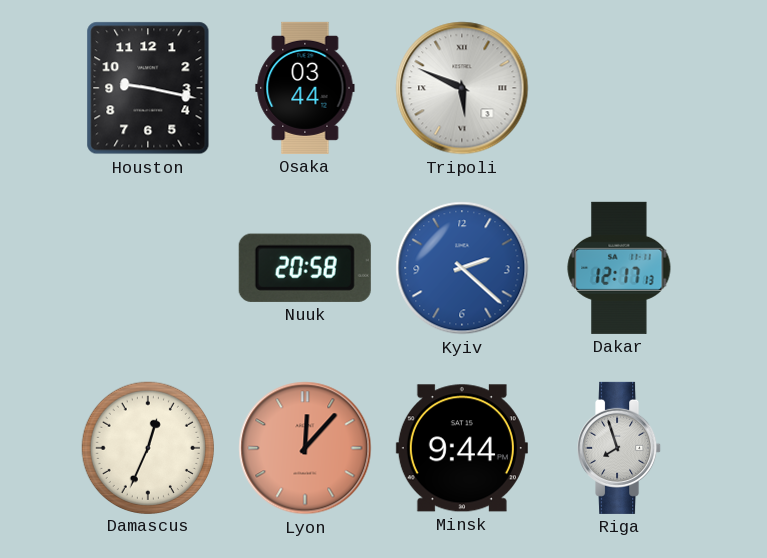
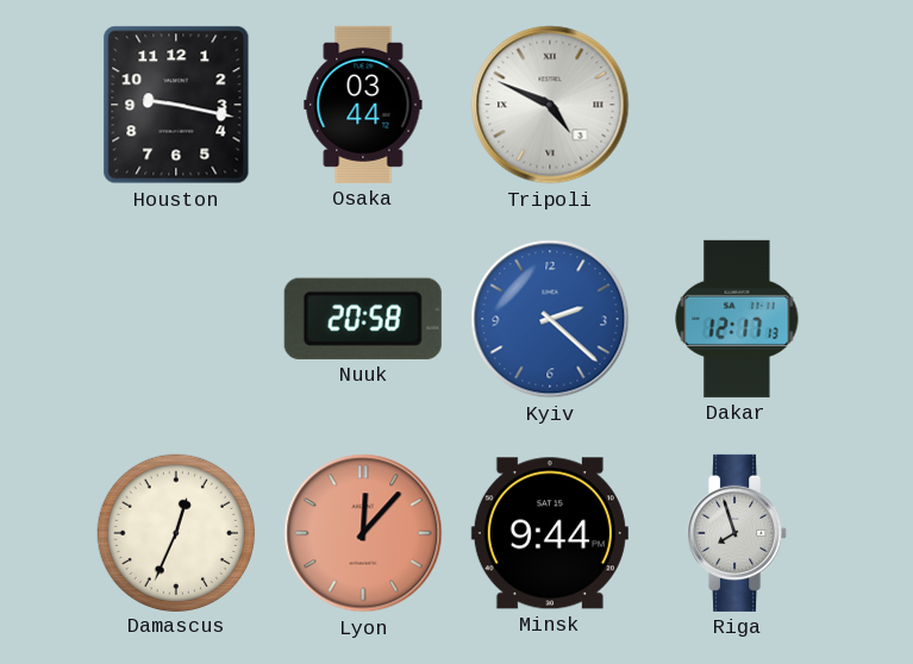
Tripoli: 5:49 -> 4:49 (550, 105)
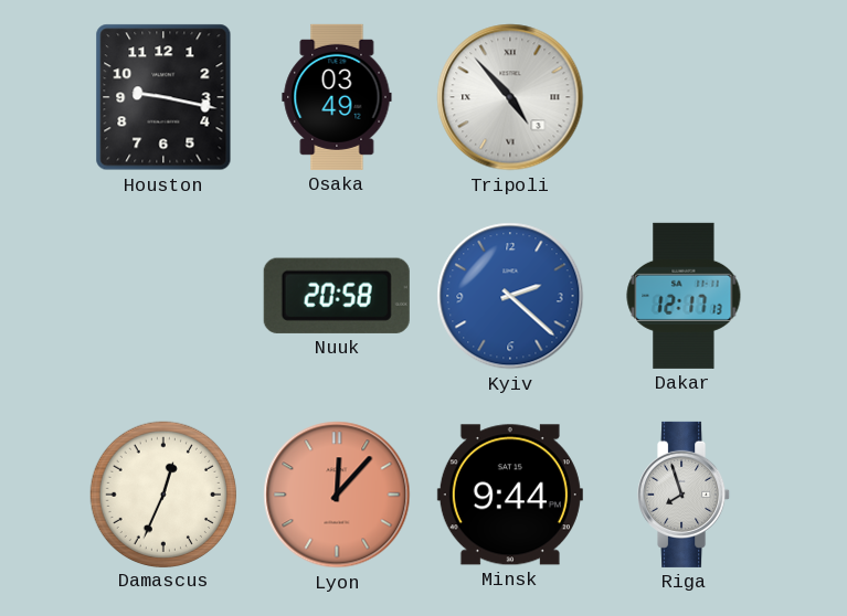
Osaka: 03:44 -> 03:49 (337, 97)
Tripoli: 4:49 -> 4:53 (510, 97)
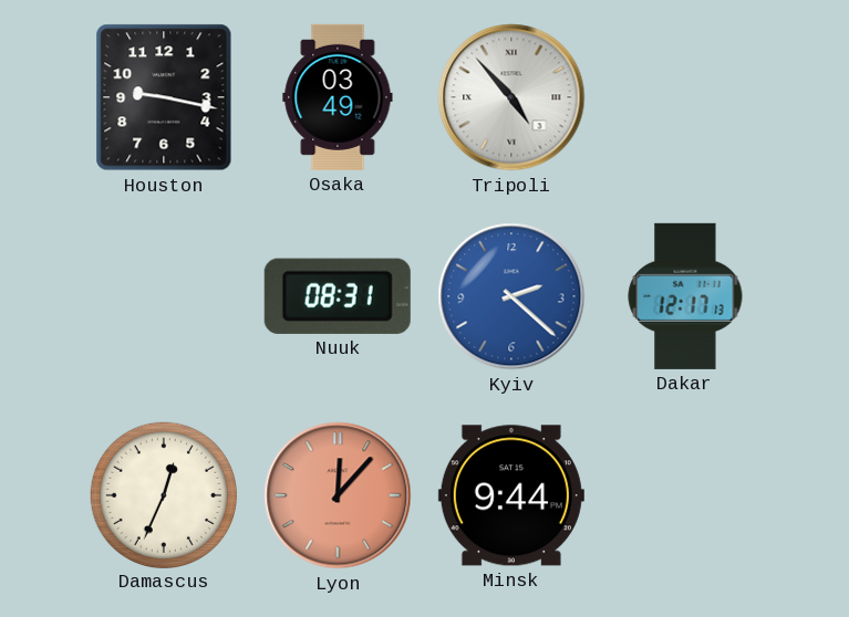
Nuuk: 20:58 -> 08:31 (338, 296)
Riga: 7:57 -> none (685, 495)
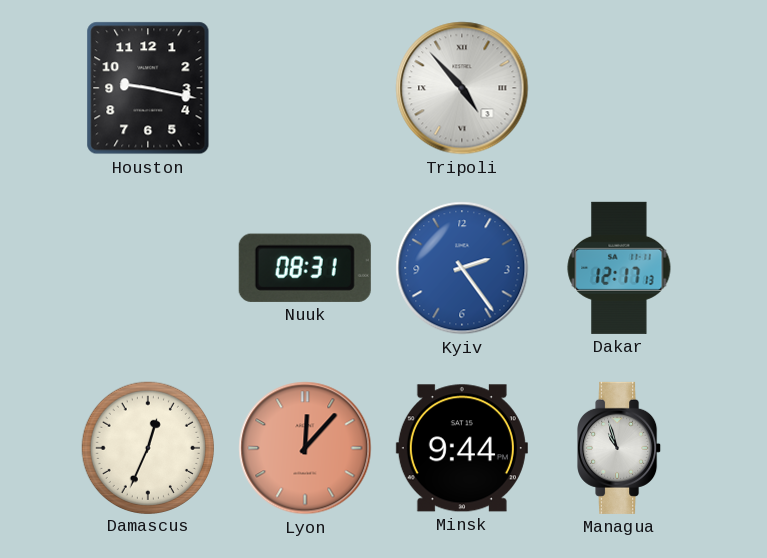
Osaka: 03:49 -> none (338, 97)
Kyiv: 2:22 -> 2:24 (462, 268)
Managua: none -> 10:57 (620, 448)
